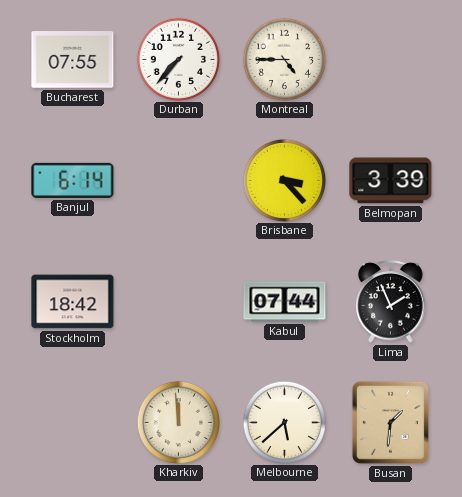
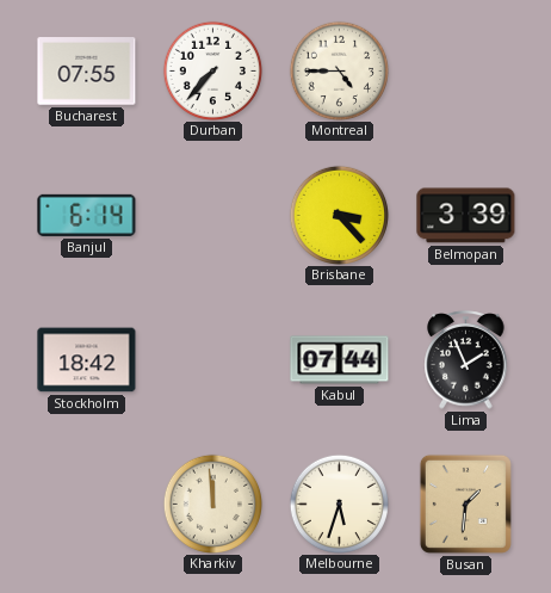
Melbourne: 5:38 -> 5:33 (339, 504)
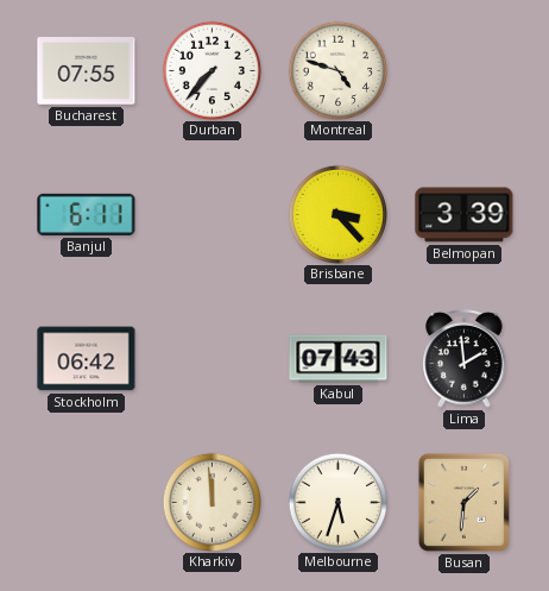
Montreal: 4:45 -> 4:48 (337, 70)
Banjul: 6:14 -> 6:11 (87, 214)
Stockholm: 18:42 -> 06:42 (87, 359)
Kabul: 07:44 -> 07:43 (339, 359)
Lima: 1:56 -> 1:59 (465, 359)
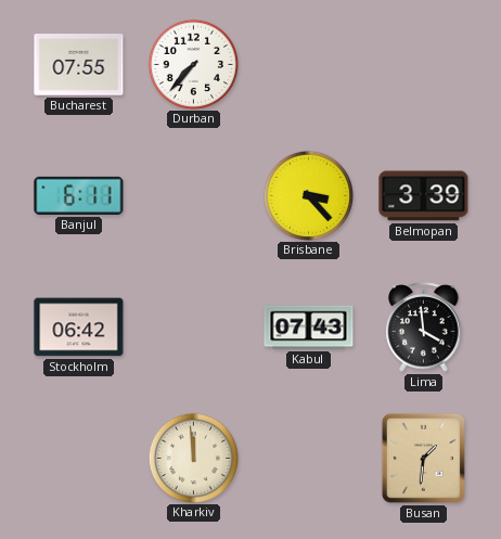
Montreal: 4:48 -> none (337, 70)
Lima: 1:59 -> 3:59 (424, 328)
Melbourne: 5:33 -> none (337, 502)
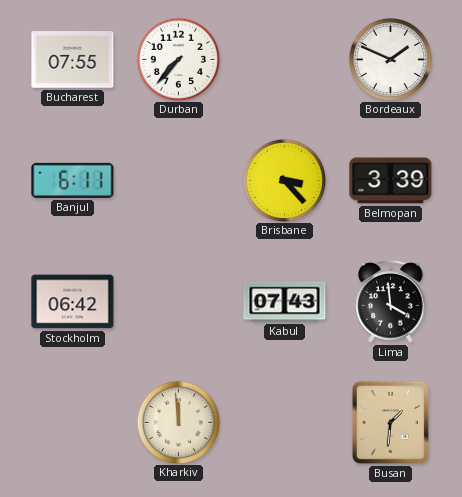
Bordeaux: none -> 1:49 (390, 59)
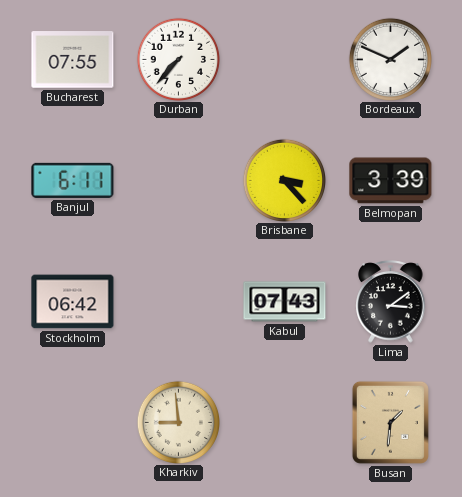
Lima: 3:59 -> 3:09 (391, 302)
Kharkiv: 11:59 -> 8:59 (178, 422)
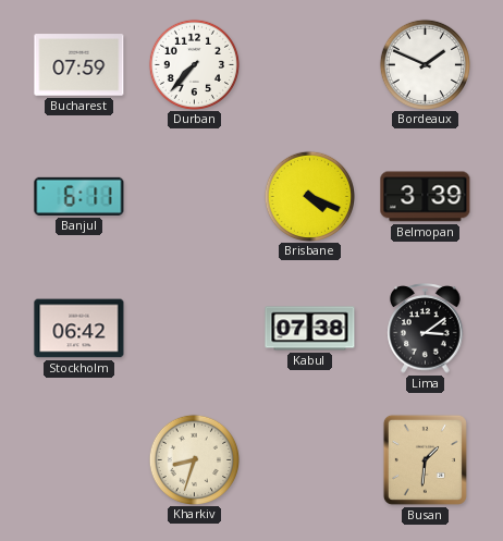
Bucharest: 07:55 -> 07:59 (79, 65)
Brisbane: 3:23 -> 4:19 (309, 196)
Kabul: 07:43 -> 07:38 (310, 329)
Kharkiv: 8:59 -> 8:33 (194, 459)
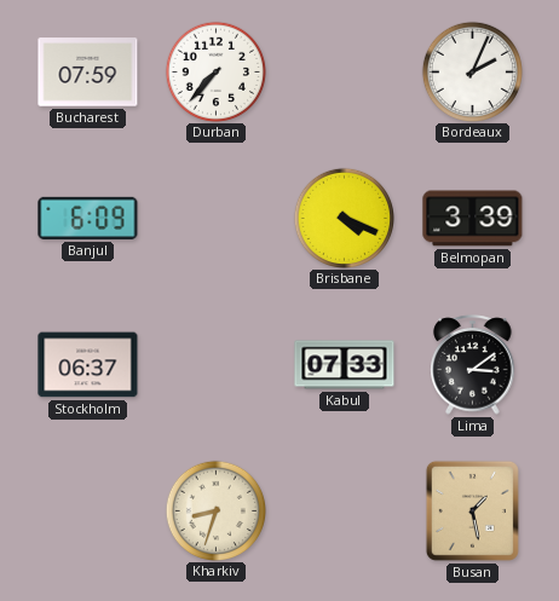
Bordeaux: 1:49 -> 2:04 (472, 71)
Banjul: 6:11 -> 6:09 (88, 218)
Stockholm: 06:42 -> 06:37 (88, 365)
Kabul: 07:38 -> 07:33 (345, 365)
Busan: 1:31 -> 1:28 (472, 510)
